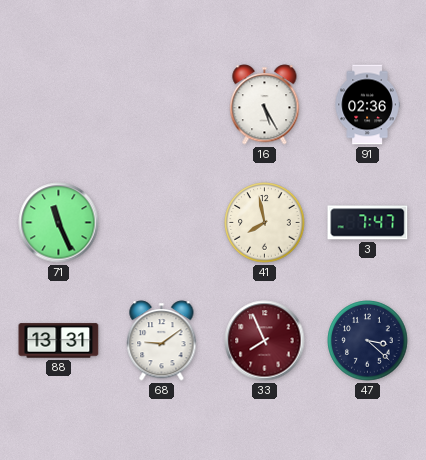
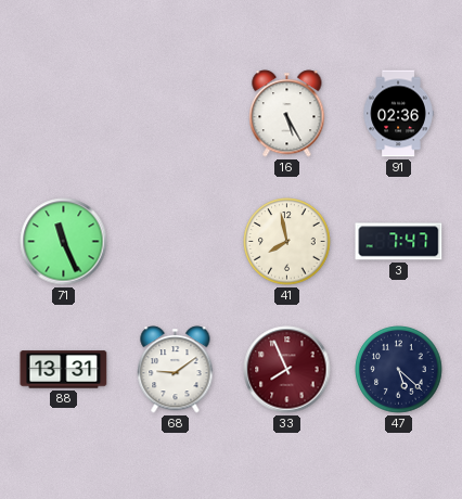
47: 3:22 -> 5:22 (399, 370)
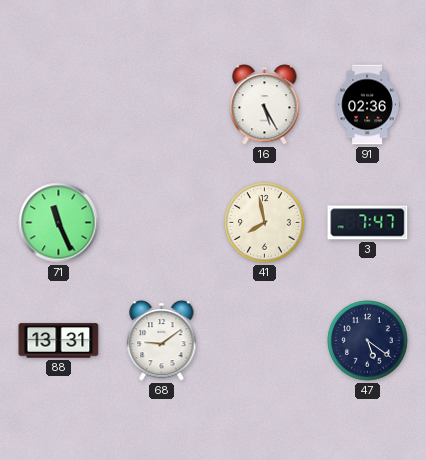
33: 7:56 -> none (287, 370)
47: 5:22 -> 5:21 (368, 341)
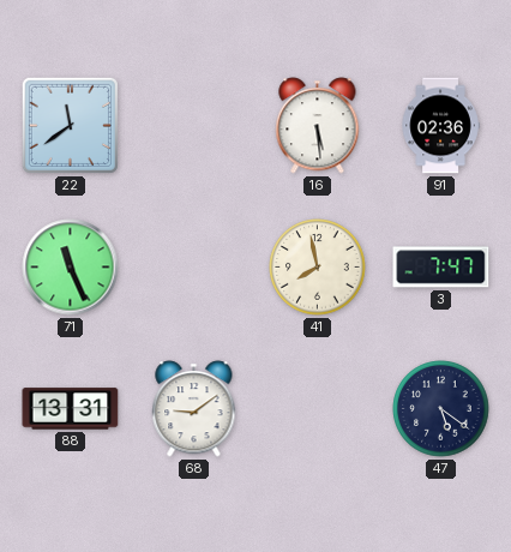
22: none -> 11:39 (70, 125)
16: 5:25 -> 5:29 (318, 126)
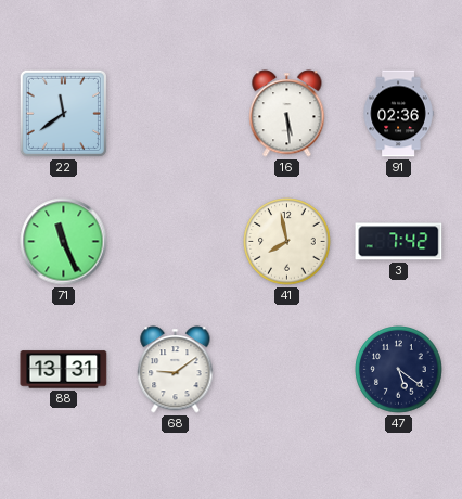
3: 7:47 -> 7:42 (399, 242)
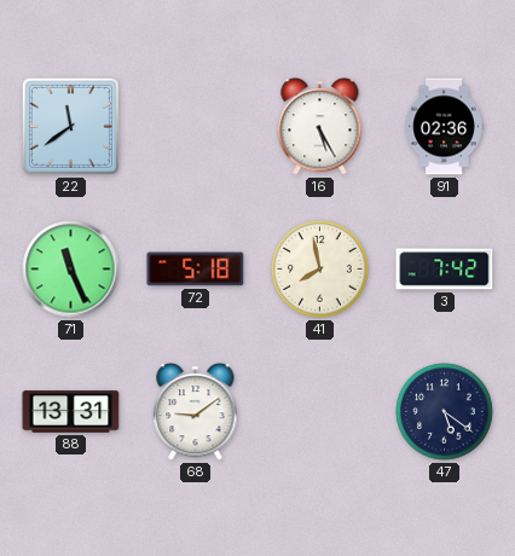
16: 5:29 -> 5:25 (320, 127)
72: none -> 5:18 (196, 270)
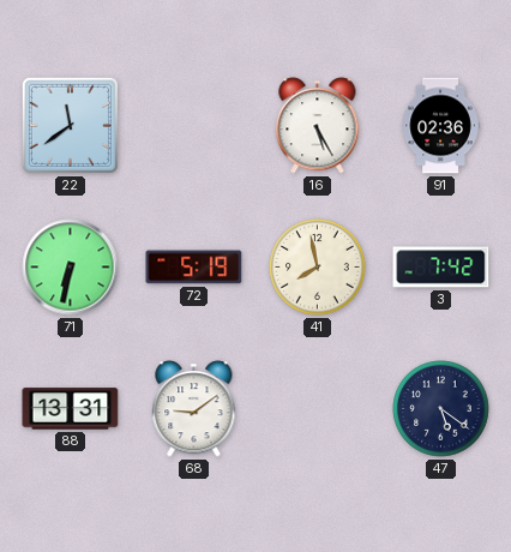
71: 11:26 -> 6:32 (71, 268)
72: 5:18 -> 5:19 (194, 268)
